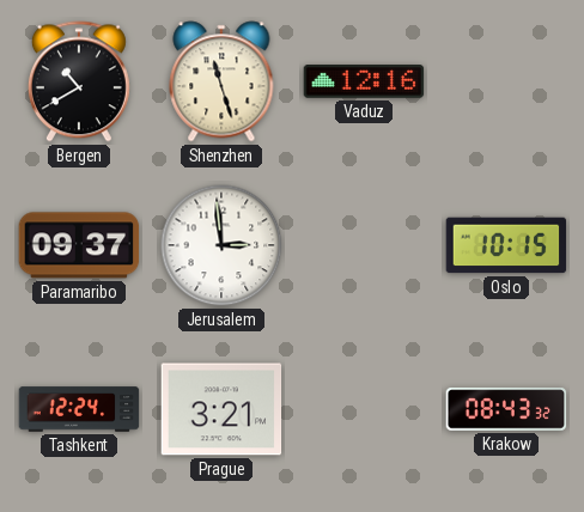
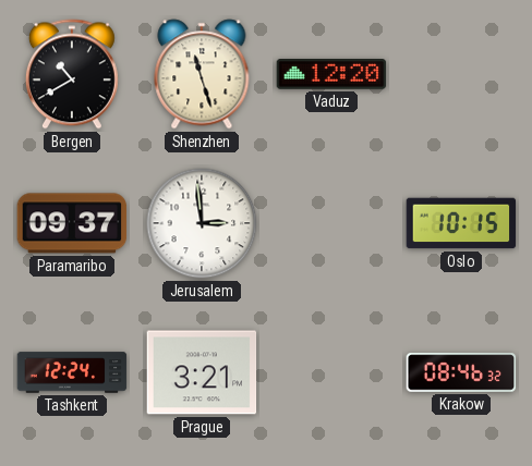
Vaduz: 12:16 -> 12:20 (331, 75)
Krakow: 08:43 -> 08:46 (461, 372)
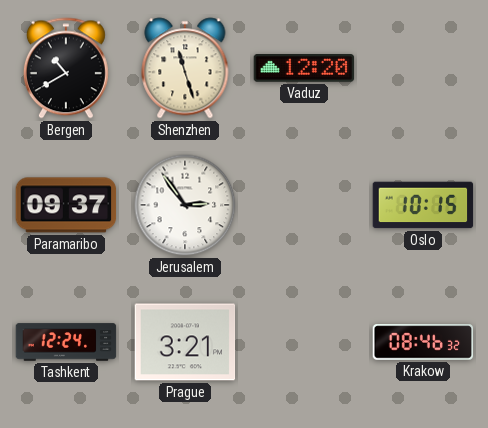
Jerusalem: 2:59 -> 2:54 (185, 205)
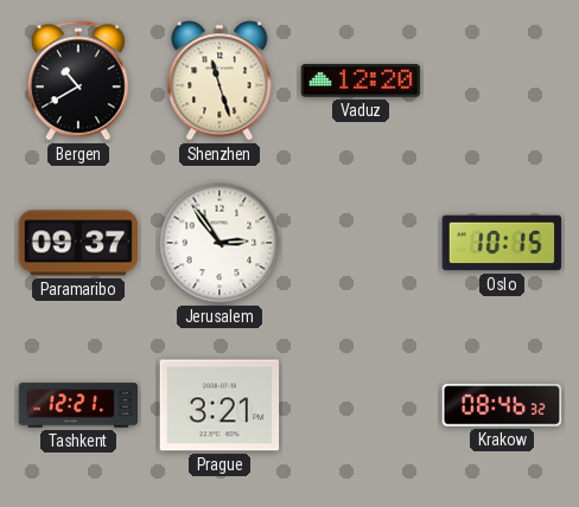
Tashkent: 12:24 -> 12:21 (78, 405)
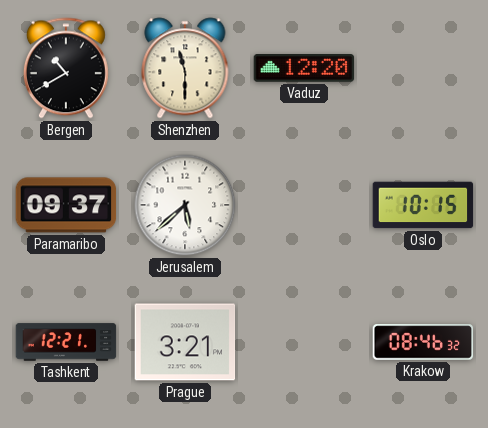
Shenzhen: 11:27 -> 11:30 (185, 68)
Jerusalem: 2:54 -> 5:38 (185, 205)
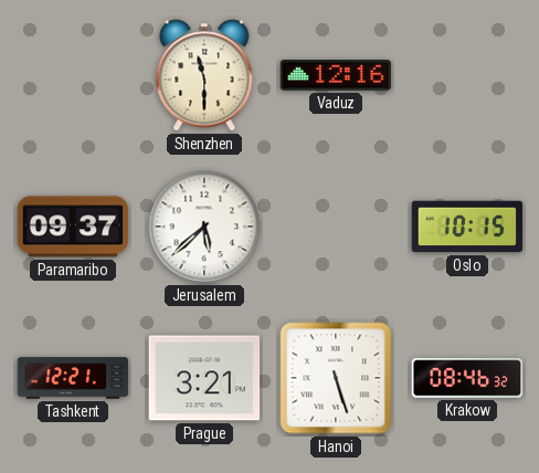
Bergen: 10:40 -> none (66, 68)
Vaduz: 12:20 -> 12:16 (336, 76)
Hanoi: none -> 5:27 (336, 378)
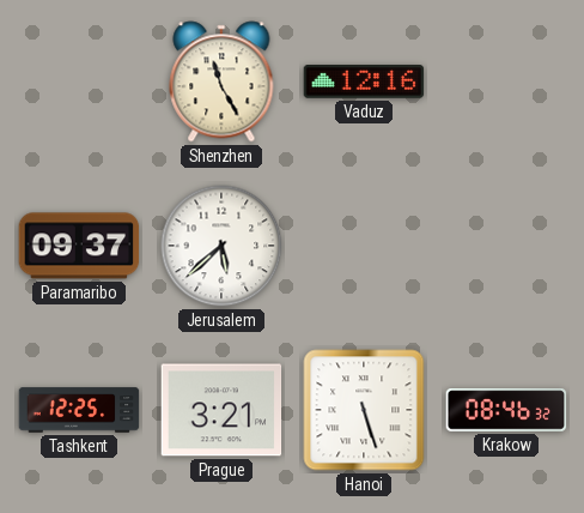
Shenzhen: 11:30 -> 11:25 (221, 82)
Oslo: 10:15 -> none (467, 227)
Tashkent: 12:21 -> 12:25 (79, 410)
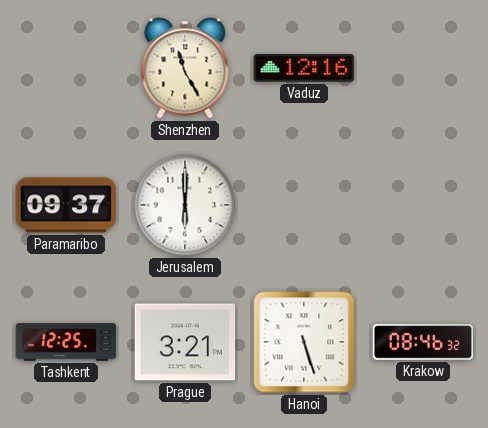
Jerusalem: 5:38 -> 6:00 (185, 205)
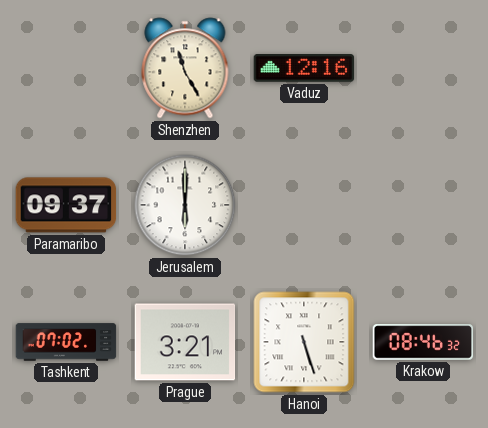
Tashkent: 12:25 -> 07:02 (66, 342)
